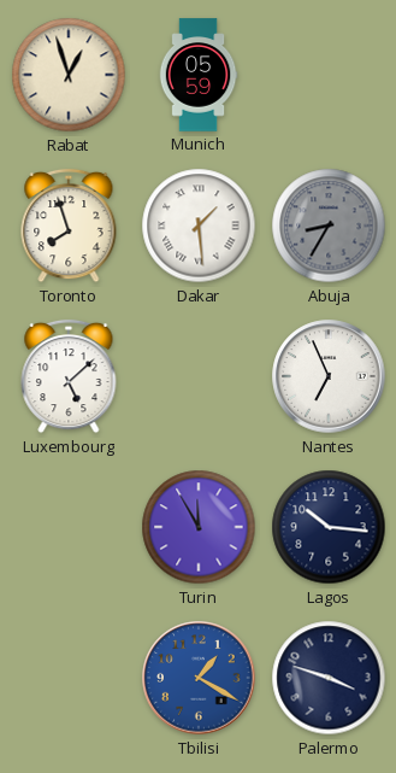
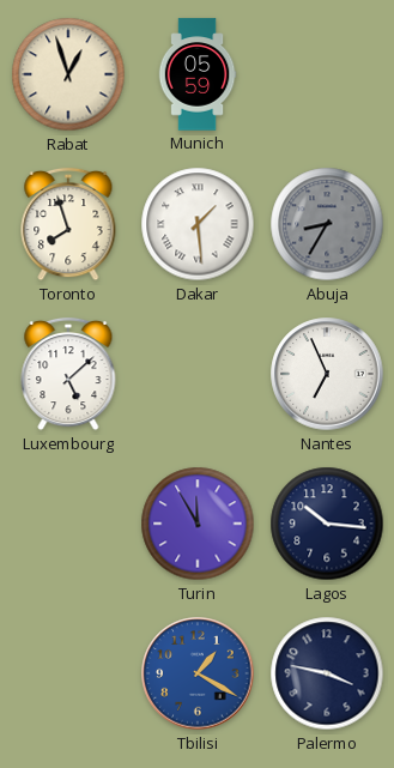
Palermo: 3:48 -> 3:47 (327, 673)
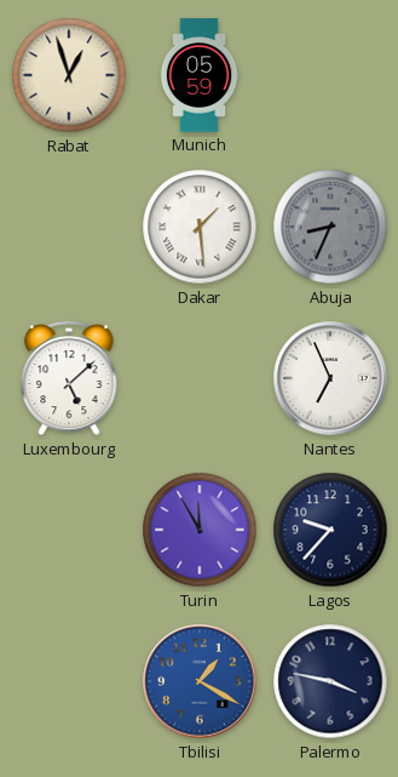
Toronto: 7:57 -> none (68, 224)
Abuja: 8:35 -> 8:34 (330, 227)
Lagos: 10:16 -> 9:37 (330, 530)
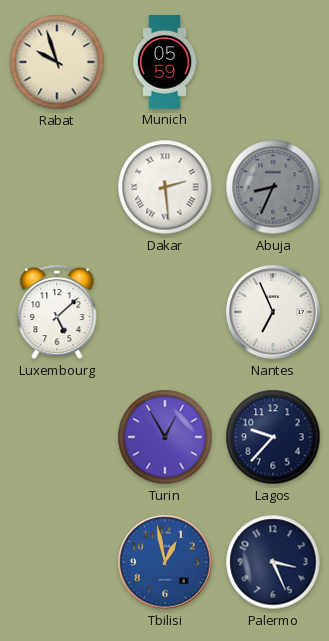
Rabat: 12:57 -> 9:57 (57, 62)
Dakar: 1:29 -> 2:29 (165, 187)
Turin: 11:55 -> 12:55 (165, 437)
Tbilisi: 1:20 -> 12:58 (165, 562)
Palermo: 3:47 -> 3:26 (273, 562)
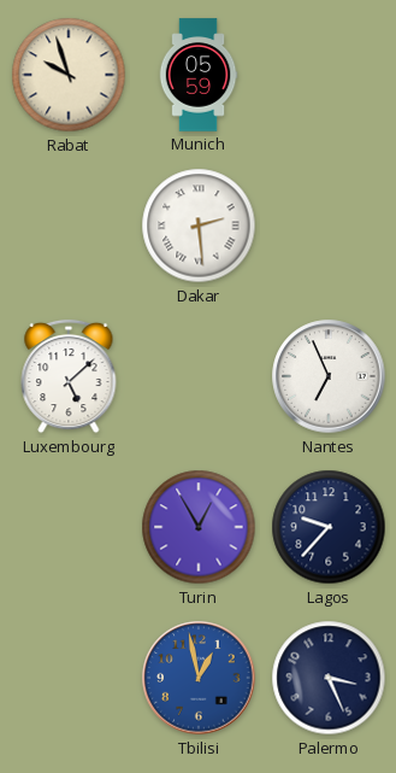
Abuja: 8:34 -> none (273, 187)
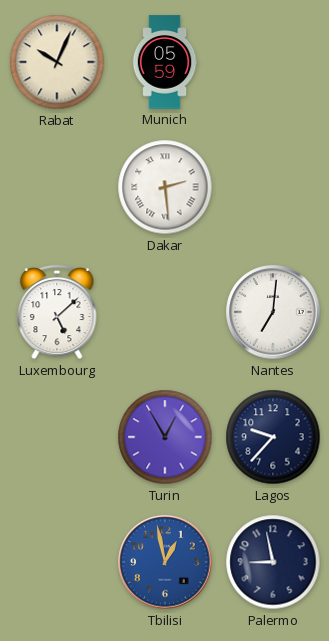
Rabat: 9:57 -> 10:04 (57, 62)
Nantes: 6:56 -> 7:01 (273, 312)
Palermo: 3:26 -> 8:58 (273, 562)
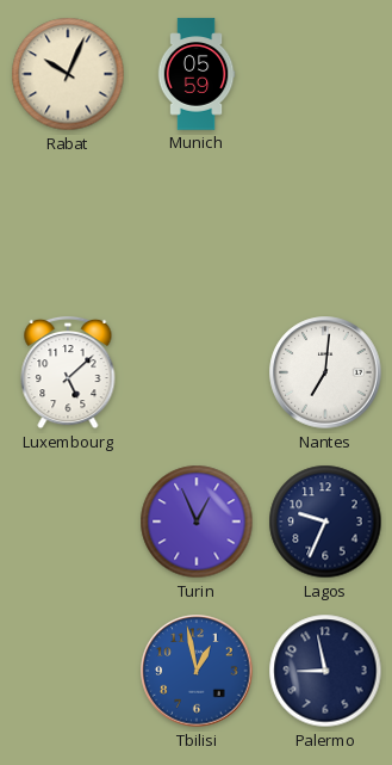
Dakar: 2:29 -> none (165, 187)
Turin: 12:55 -> 12:56 (197, 522)
Lagos: 9:37 -> 9:34 (325, 522)
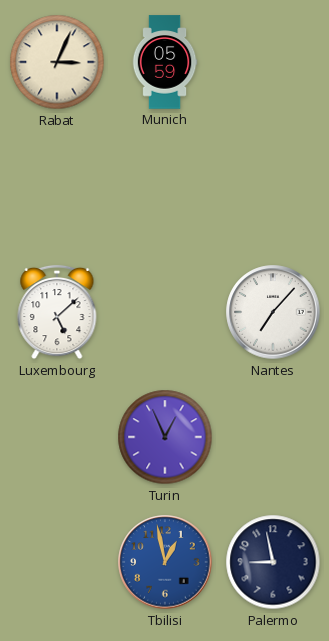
Rabat: 10:04 -> 3:04 (57, 62)
Nantes: 7:01 -> 7:07 (273, 312)
Lagos: 9:34 -> none (325, 522)
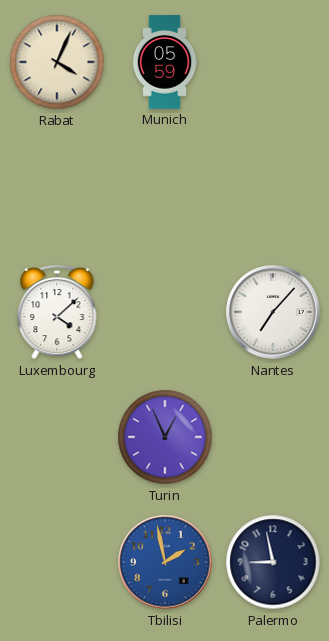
Rabat: 3:04 -> 4:04 (57, 62)
Luxembourg: 5:08 -> 4:08 (57, 312)
Tbilisi: 12:58 -> 1:58 (165, 562)
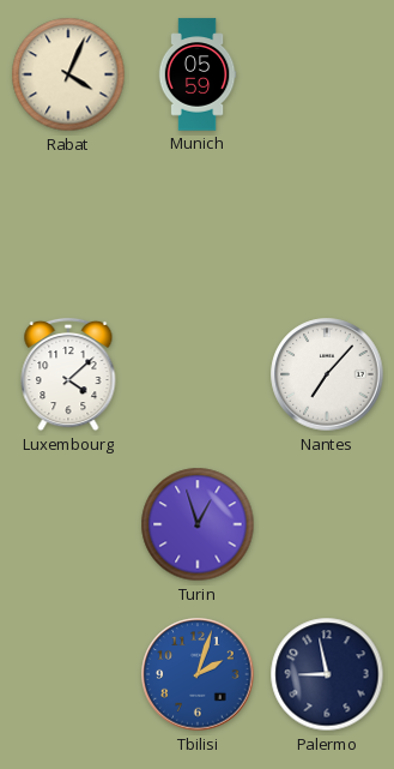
Turin: 12:56 -> 12:57 (198, 524)
Tbilisi: 1:58 -> 2:03 (198, 674)
